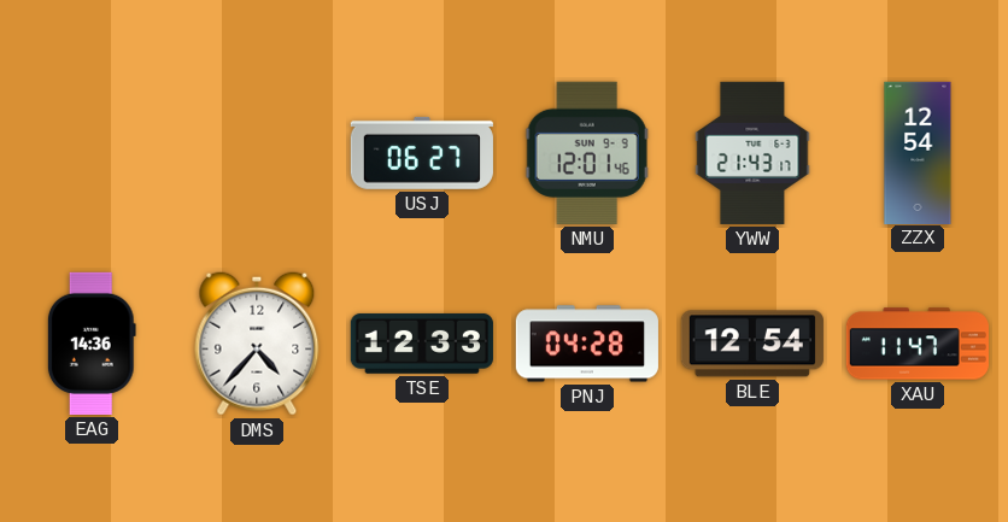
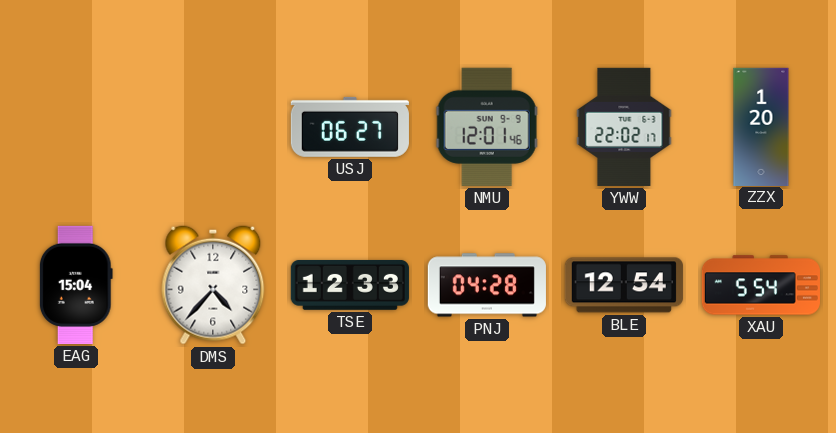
YWW: 21:43 -> 22:02 (624, 127)
ZZX: 12:54 -> 1:20 (761, 126)
EAG: 14:36 -> 15:04 (76, 285)
XAU: 11:47 -> 5:54 (761, 285)
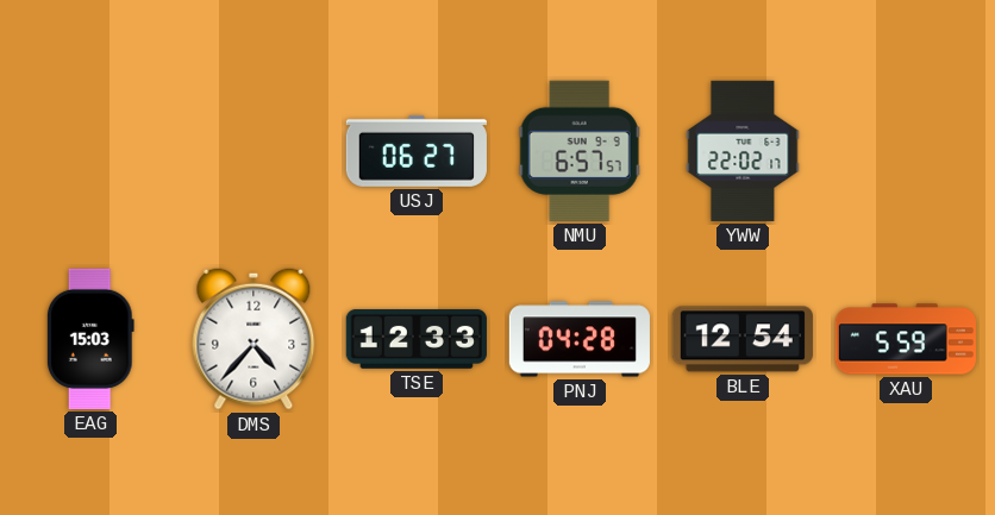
NMU: 12:01 -> 6:57 (580, 151)
ZZX: 1:20 -> none (761, 126)
EAG: 15:04 -> 15:03 (90, 339)
XAU: 5:54 -> 5:59 (906, 339)
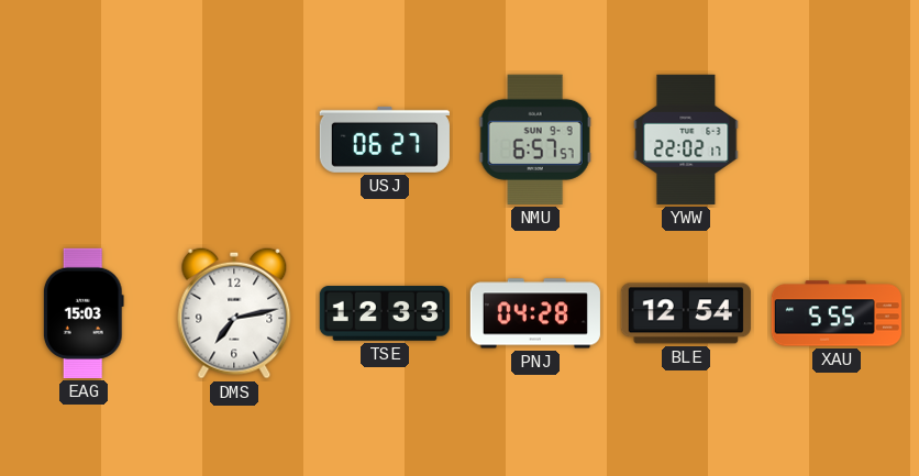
DMS: 4:37 -> 7:13 (234, 313)
XAU: 5:59 -> 5:55 (837, 313)
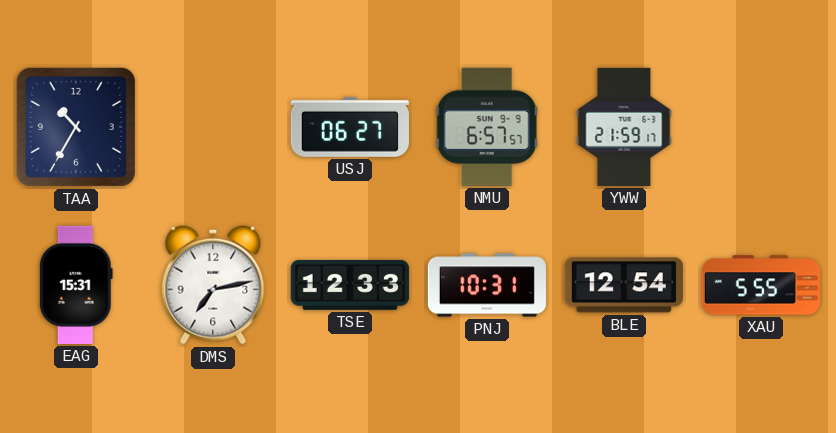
TAA: none -> 10:35 (76, 127)
YWW: 22:02 -> 21:59 (624, 127)
EAG: 15:03 -> 15:31 (76, 285)
PNJ: 04:28 -> 10:31 (487, 285)
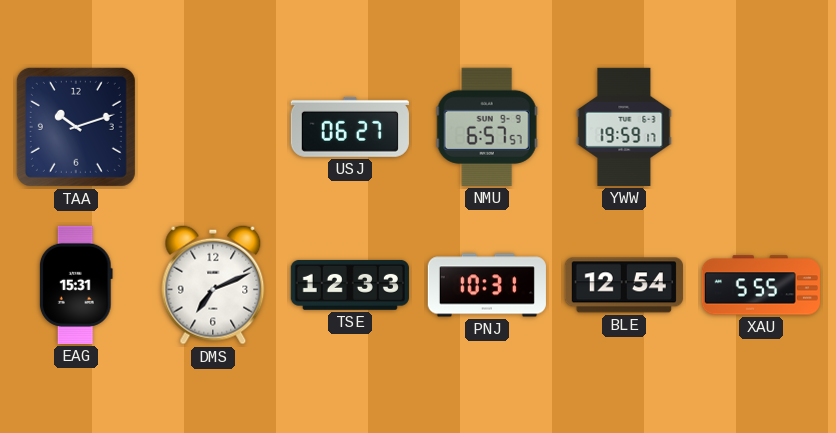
TAA: 10:35 -> 10:12 (76, 127)
YWW: 21:59 -> 19:59 (624, 127)
DMS: 7:13 -> 7:11 (213, 285)
